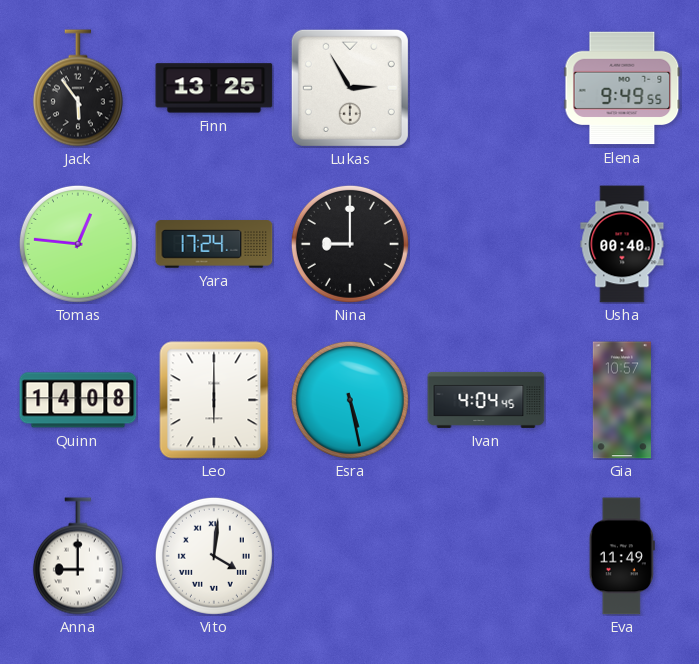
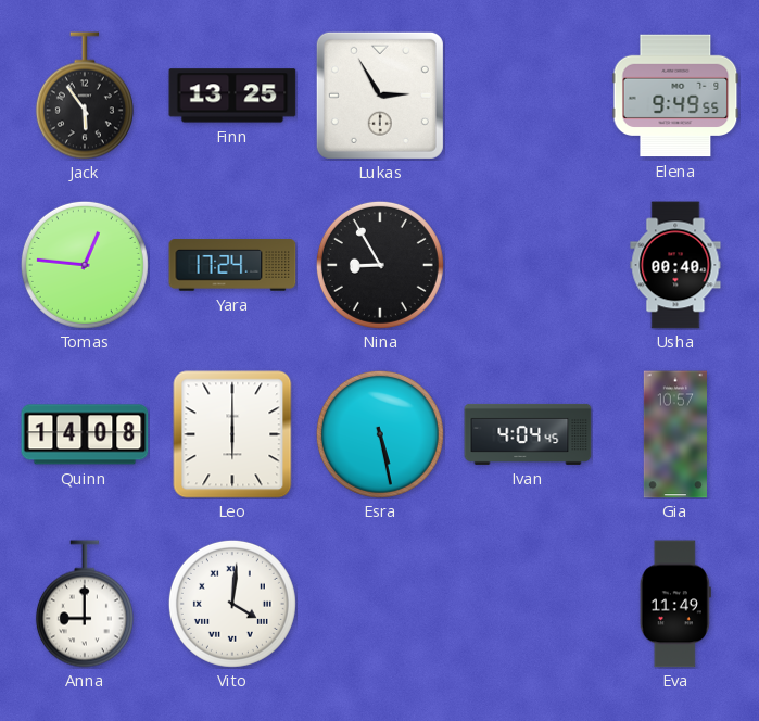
Nina: 9:00 -> 8:55 (380, 265)
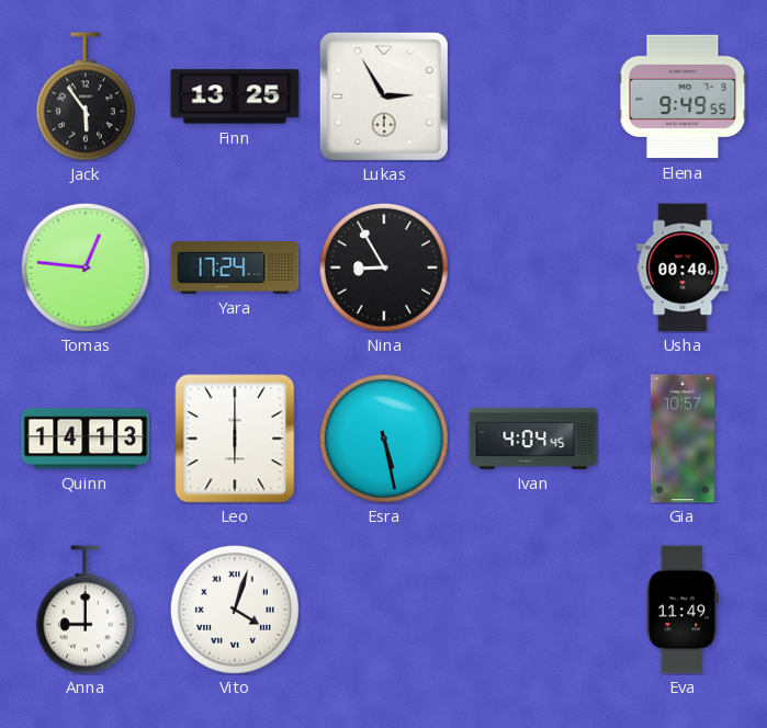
Quinn: 14:08 -> 14:13 (86, 439)
Vito: 4:01 -> 4:03 (235, 610)
